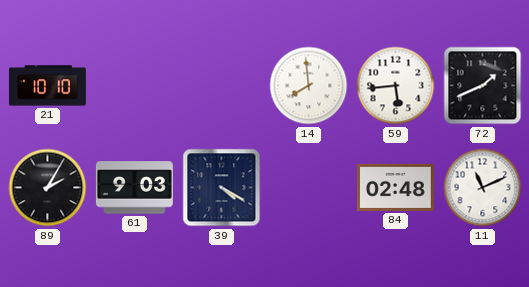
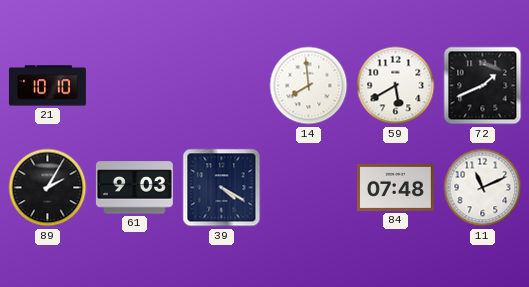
59: 5:44 -> 5:40 (396, 86)
84: 02:48 -> 07:48 (395, 187)
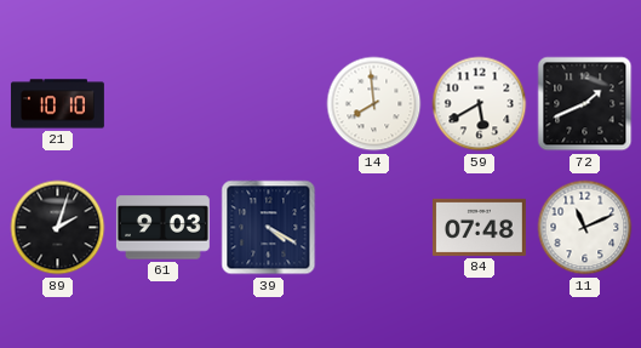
89: 2:05 -> 2:03 (58, 228)
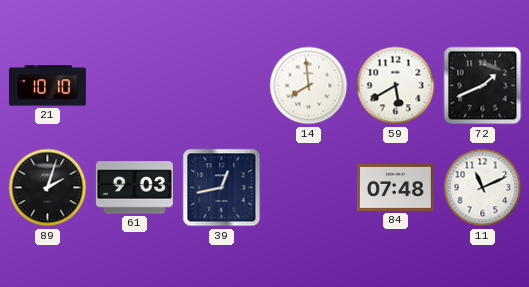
39: 4:20 -> 12:43 (222, 188)
